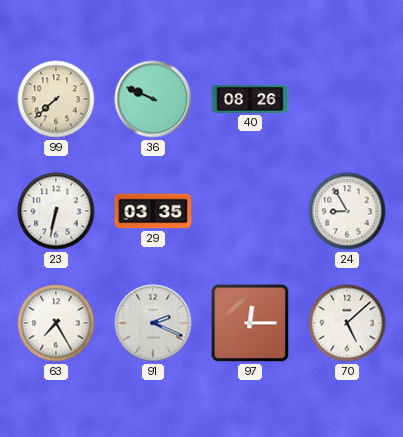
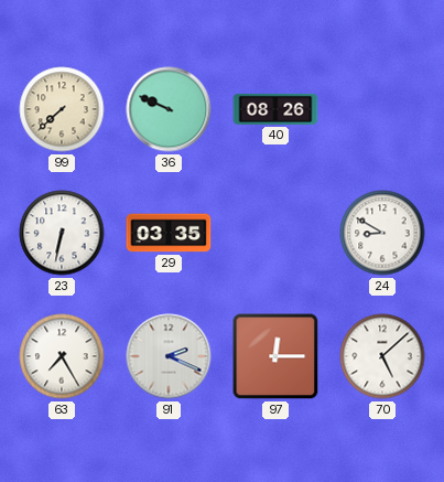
24: 8:55 -> 8:50 (382, 233)
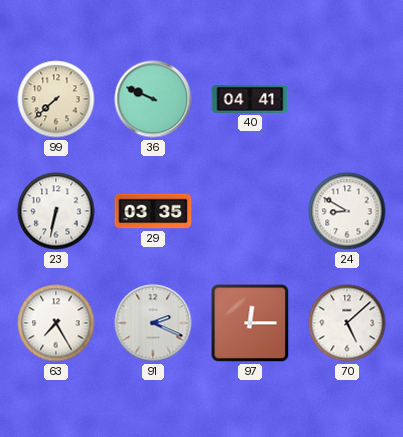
40: 08:26 -> 04:41 (250, 99)
